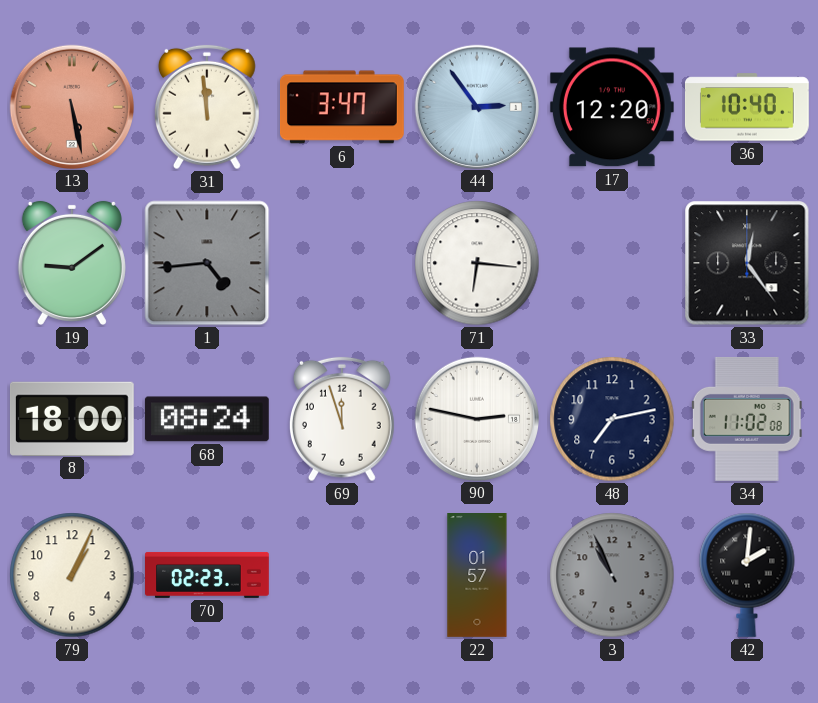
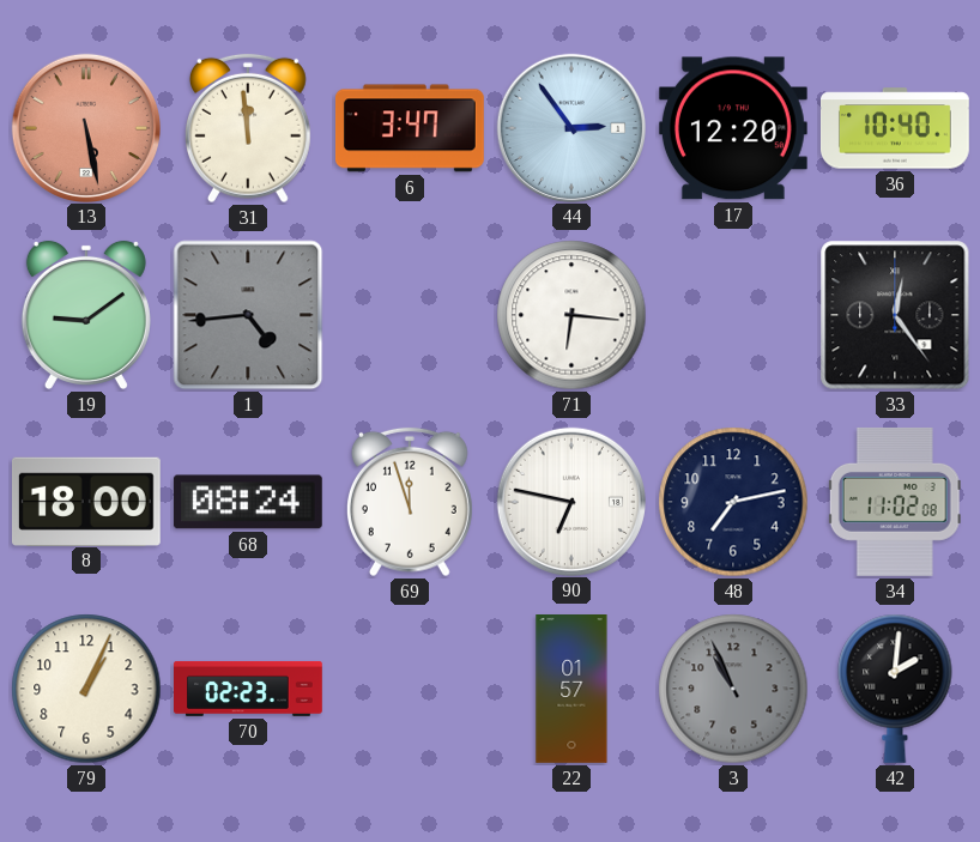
90: 2:47 -> 6:47 (570, 501)
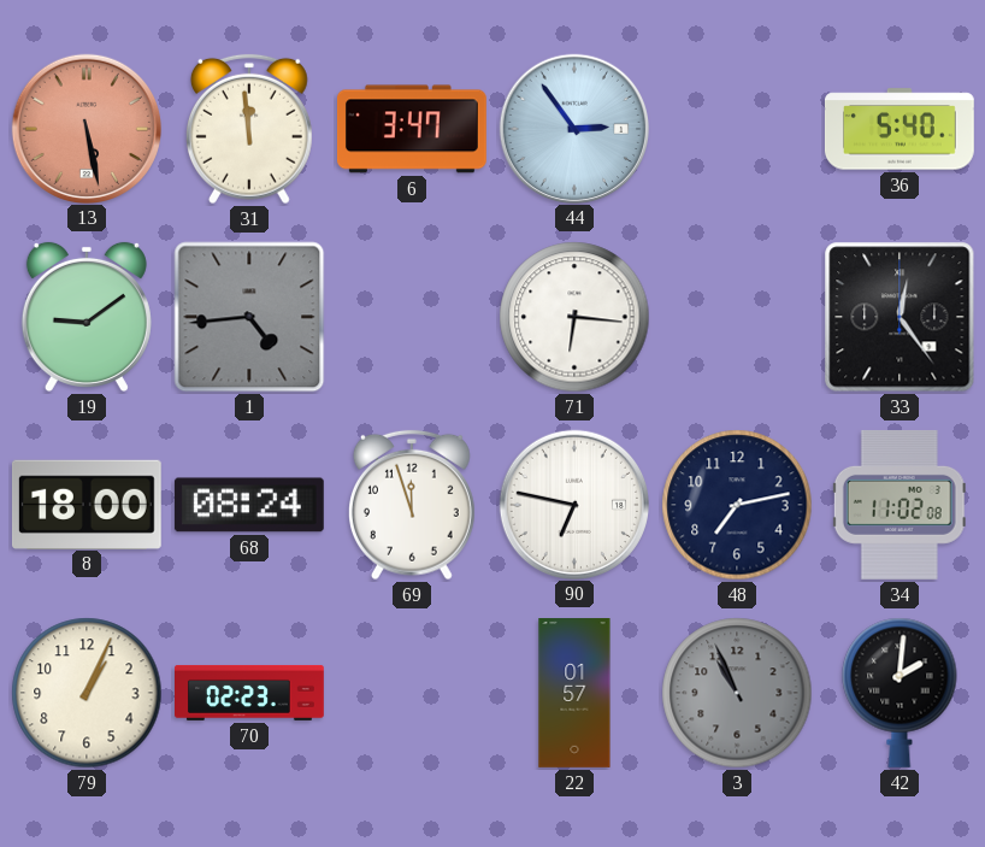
17: 12:20 -> none (733, 128)
36: 10:40 -> 5:40 (900, 129)
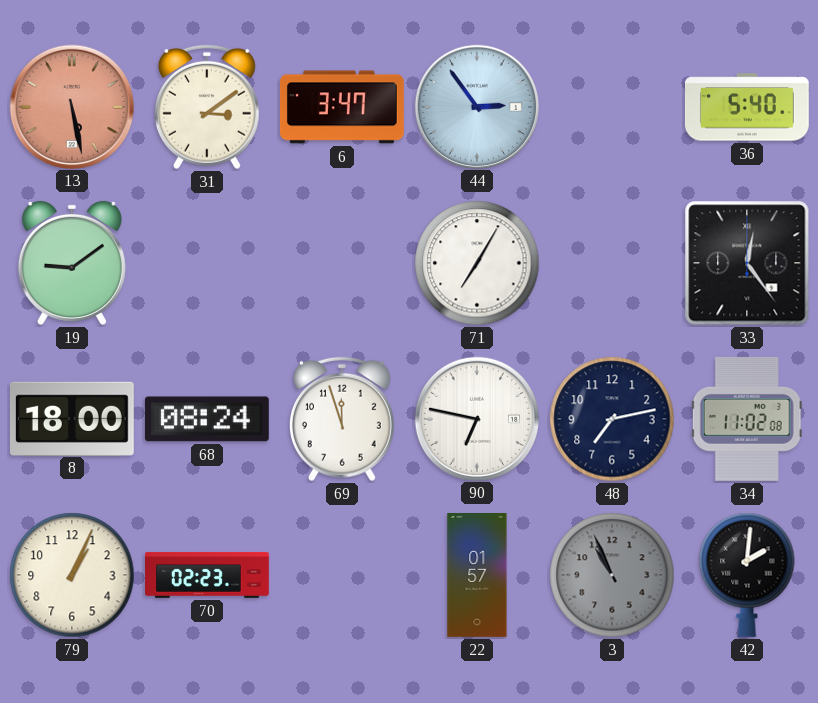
31: 11:59 -> 3:09 (207, 107)
1: 4:44 -> none (249, 317)
71: 6:16 -> 7:05 (477, 263)
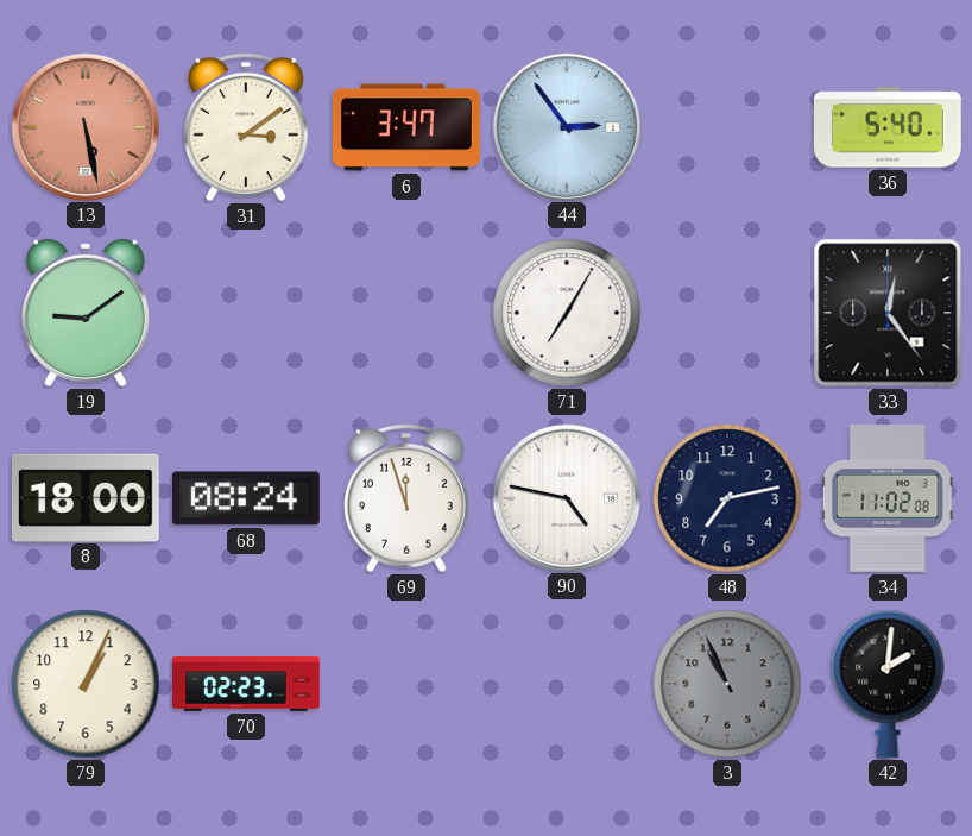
90: 6:47 -> 4:47 (566, 497)
22: 01:57 -> none (477, 576)
